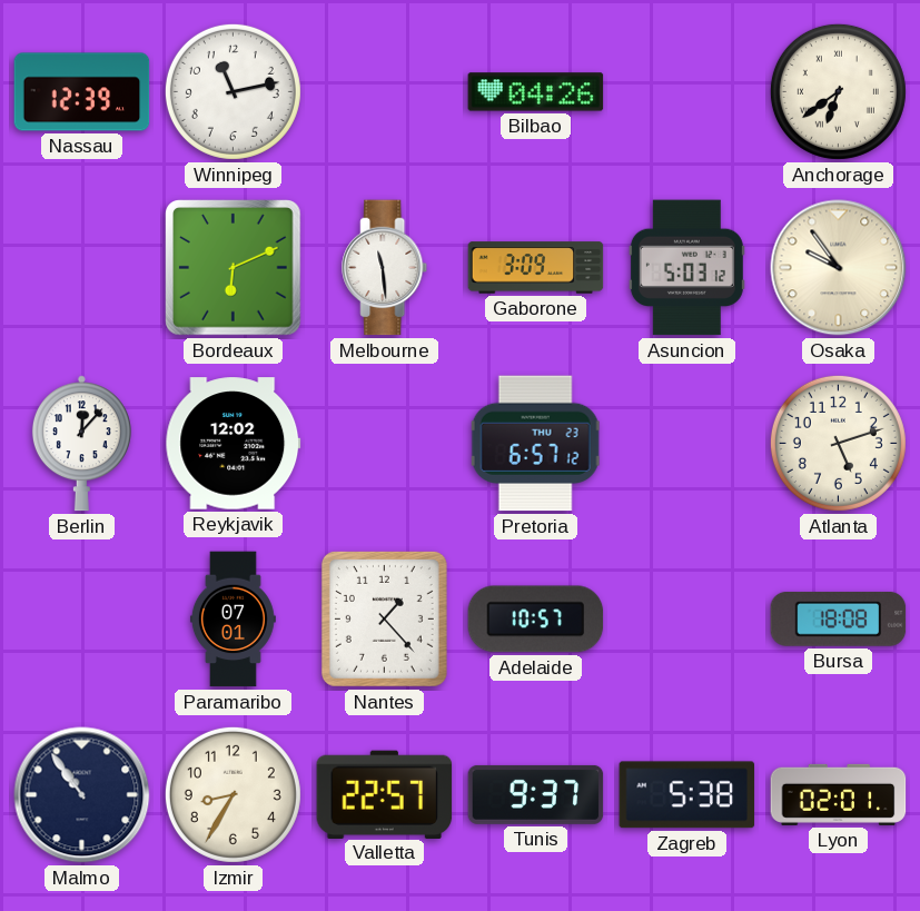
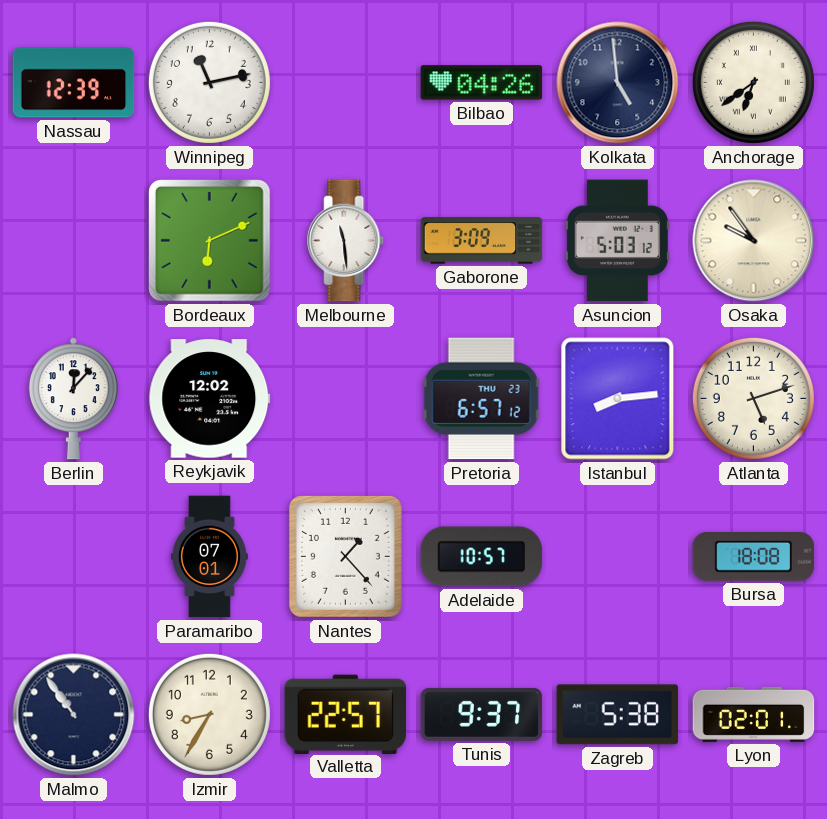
Kolkata: none -> 4:59 (618, 83)
Istanbul: none -> 8:14 (618, 399)
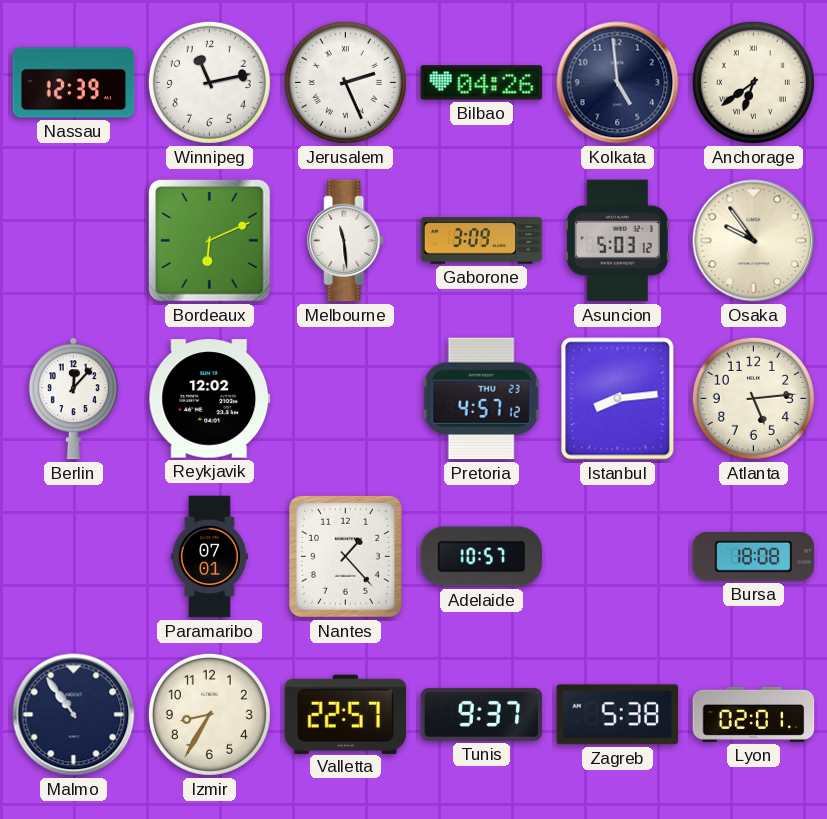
Jerusalem: none -> 2:26 (345, 82)
Pretoria: 6:57 -> 4:57 (482, 399)
Atlanta: 5:12 -> 5:14 (753, 398)
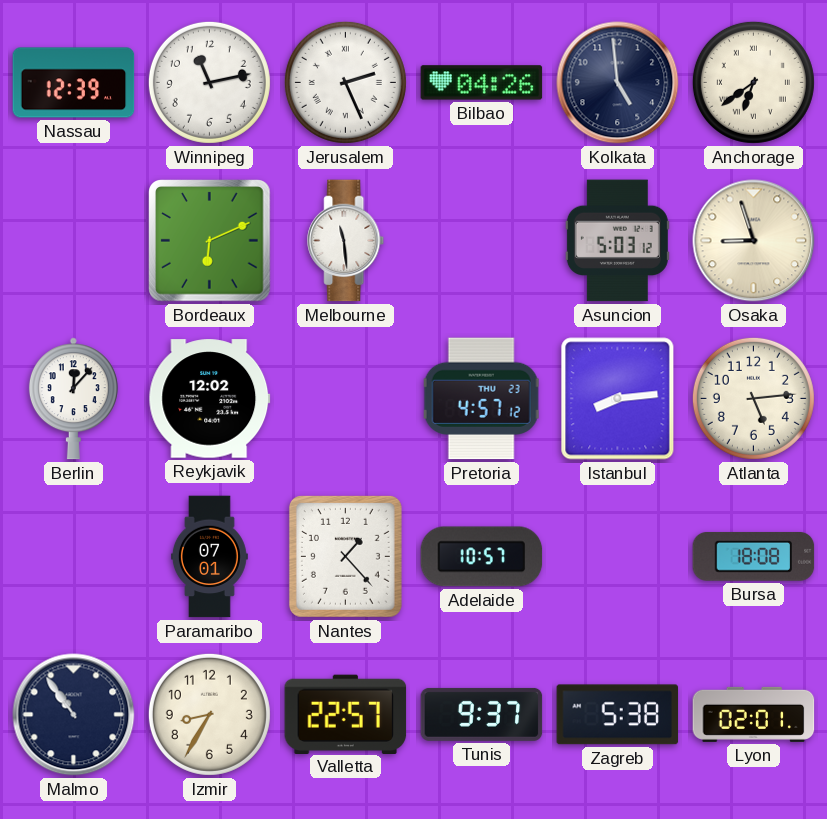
Gaborone: 3:09 -> none (482, 241)
Osaka: 9:54 -> 8:57 (754, 241)
